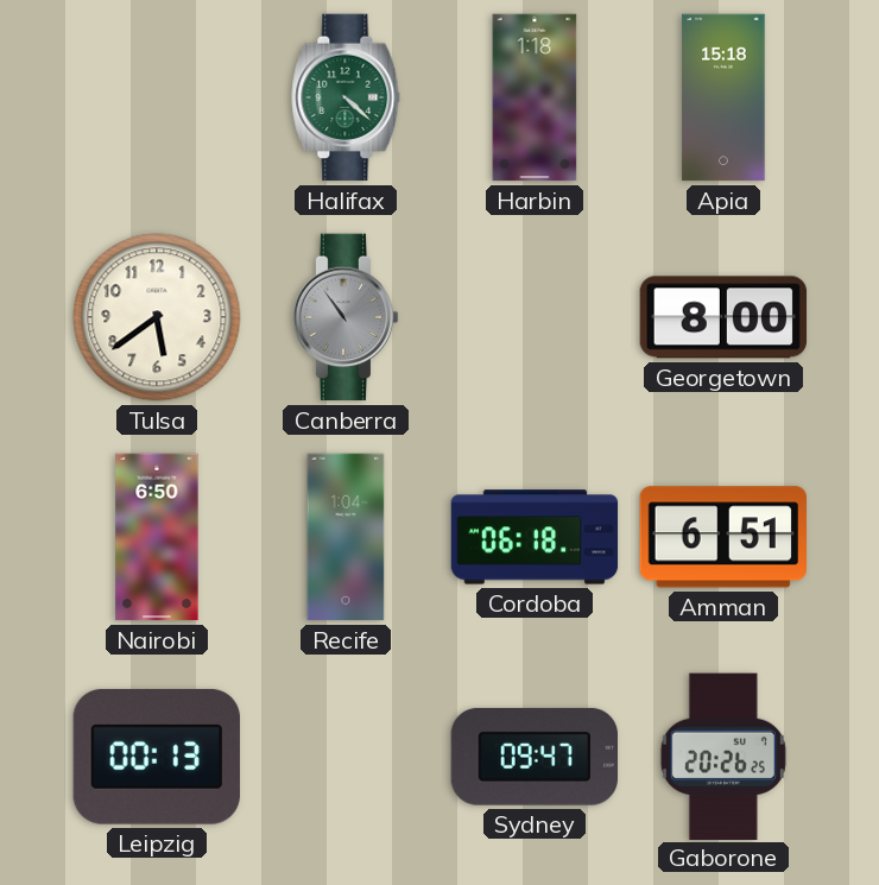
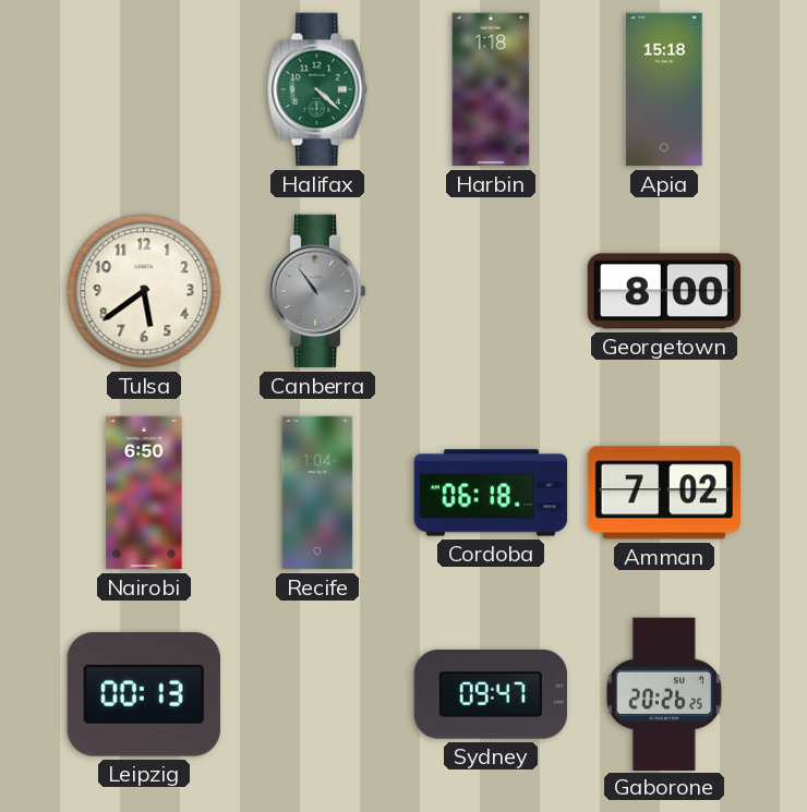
Amman: 6:51 -> 7:02 (663, 493)
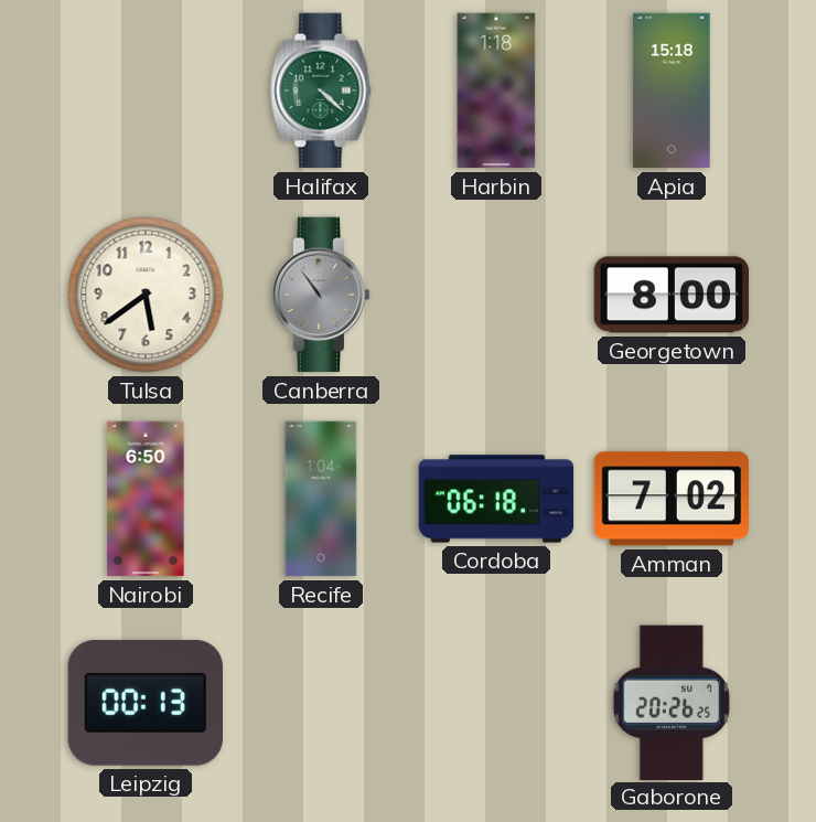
Sydney: 09:47 -> none (490, 694)
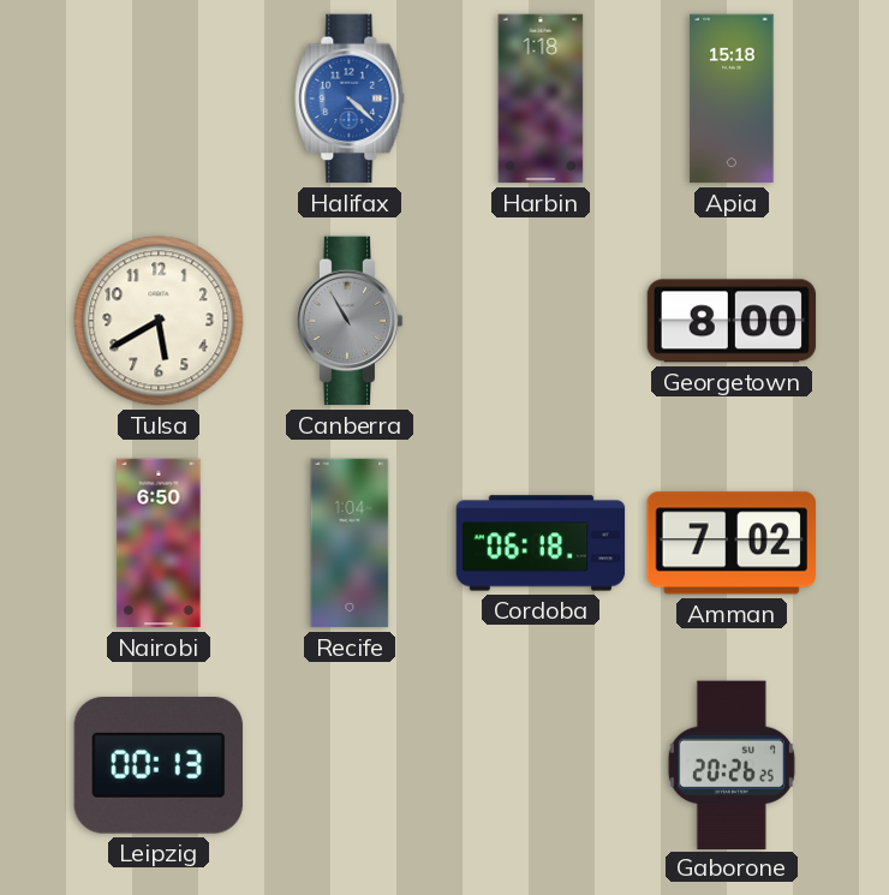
Halifax dial: green -> blue (350, 99)
Tulsa: 5:39 -> 5:40 (159, 321)
Canberra: 10:54 -> 10:55 (350, 321)
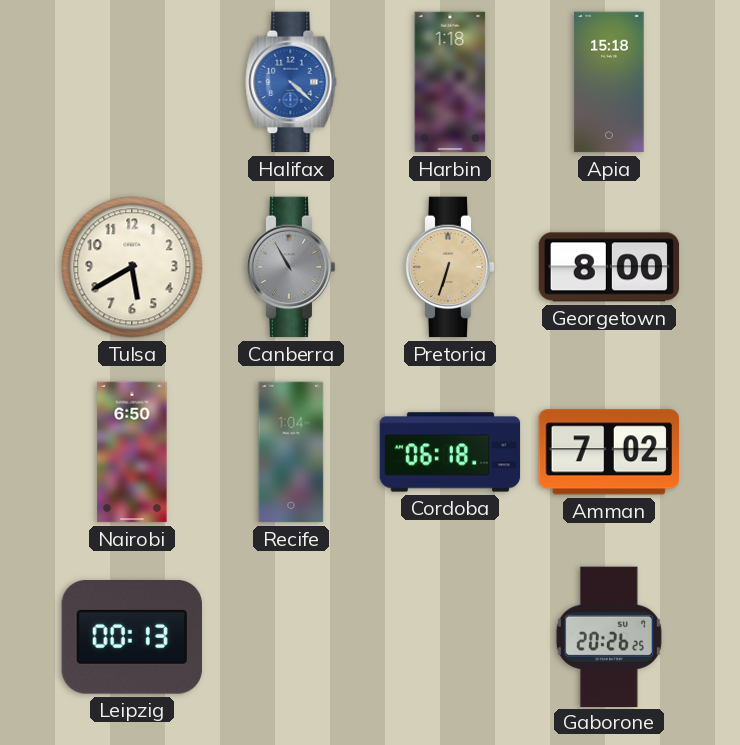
Pretoria: none -> 6:33 (450, 267)
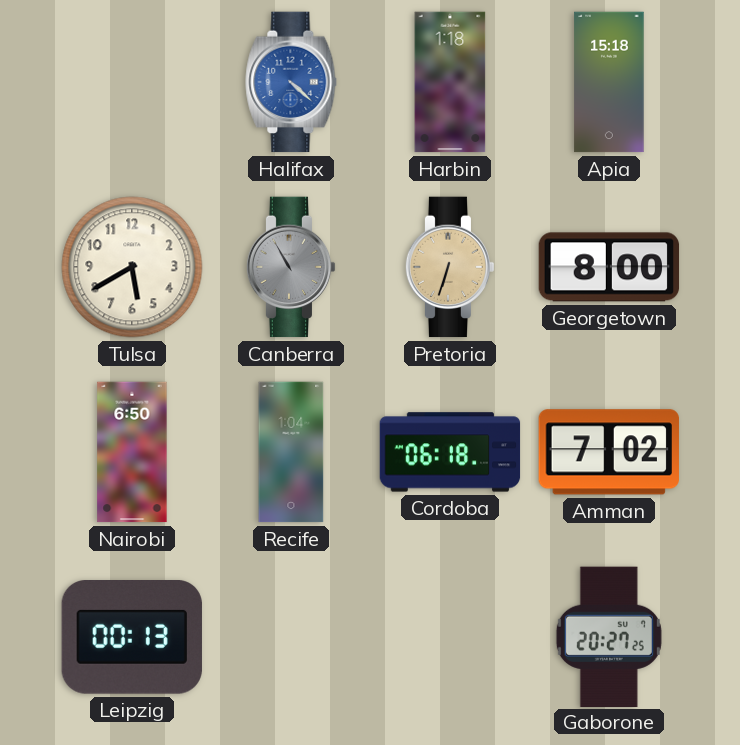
Gaborone: 20:26 -> 20:27 (609, 636)
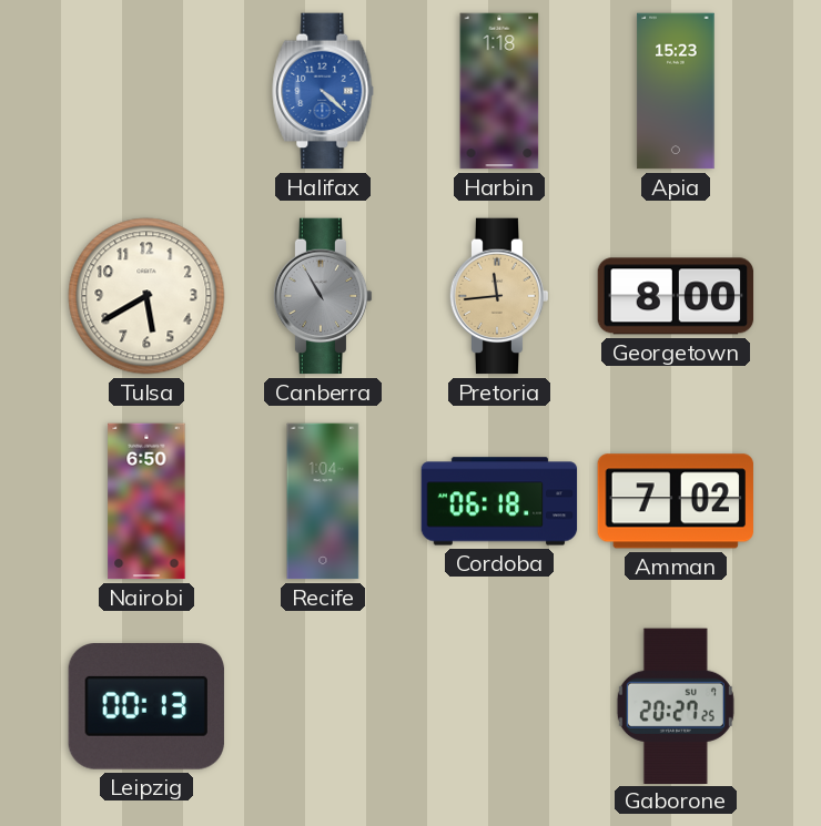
Apia: 15:18 -> 15:23 (676, 91)
Pretoria: 6:33 -> 11:44 (499, 296)
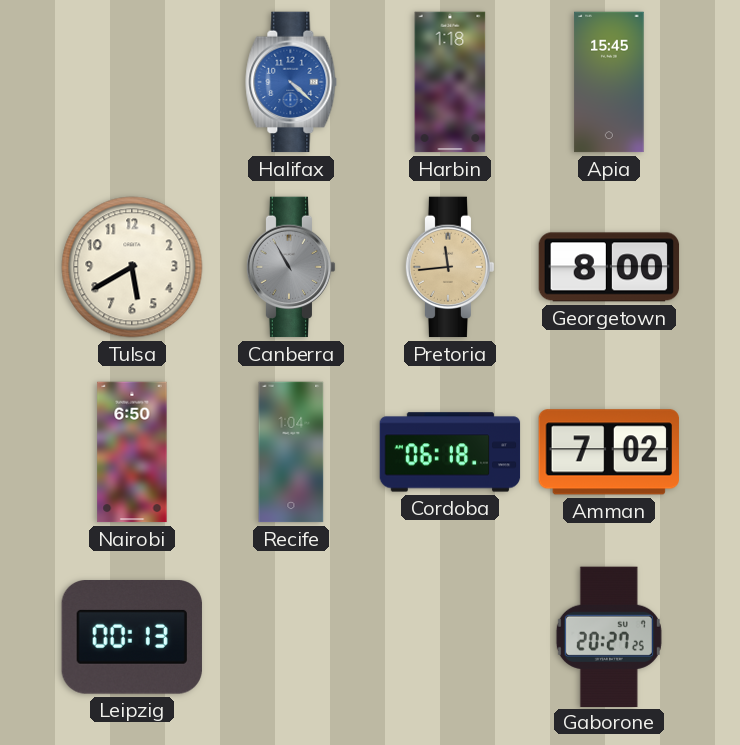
Apia: 15:23 -> 15:45 (609, 82)
